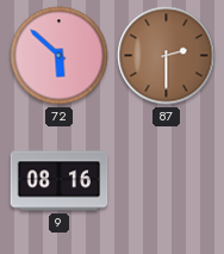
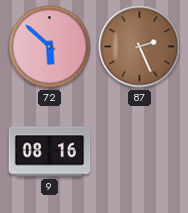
87: 2:30 -> 2:26 (140, 47)
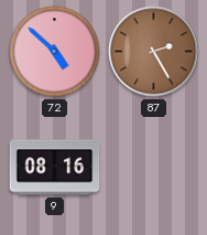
72: 5:52 -> 4:52 (55, 52)
87: 2:26 -> 2:25 (154, 52)
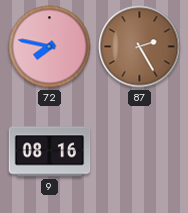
72: 4:52 -> 7:47 (50, 47)
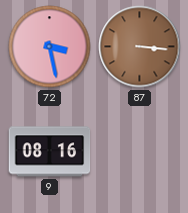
72: 7:47 -> 3:28 (50, 47)
87: 2:25 -> 3:16 (140, 47)
